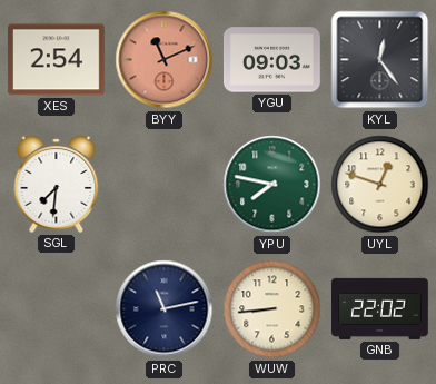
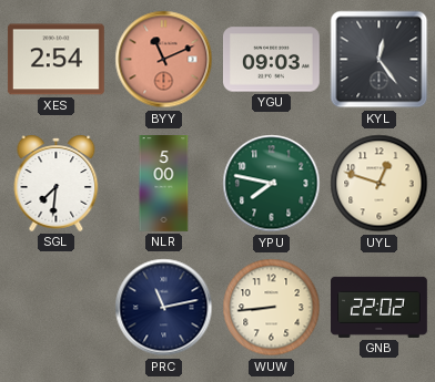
NLR: none -> 5:00 (164, 184)
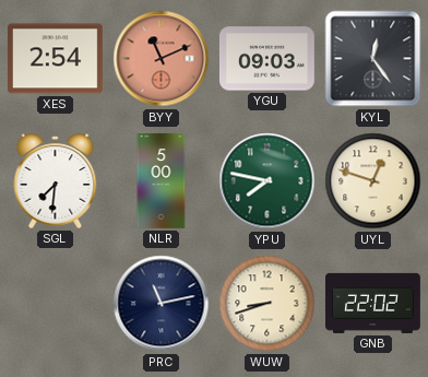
WUW: 8:44 -> 8:42 (267, 304)
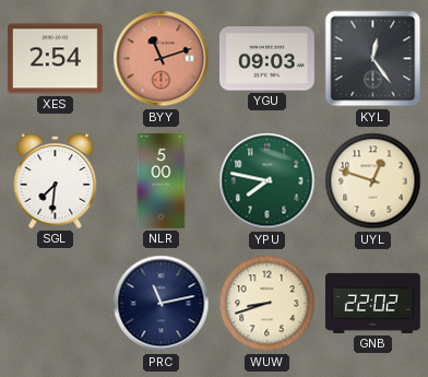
BYY: 11:11 -> 11:12 (162, 59)
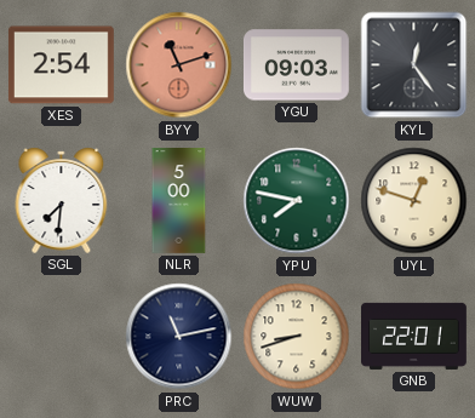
GNB: 22:02 -> 22:01 (414, 336)
